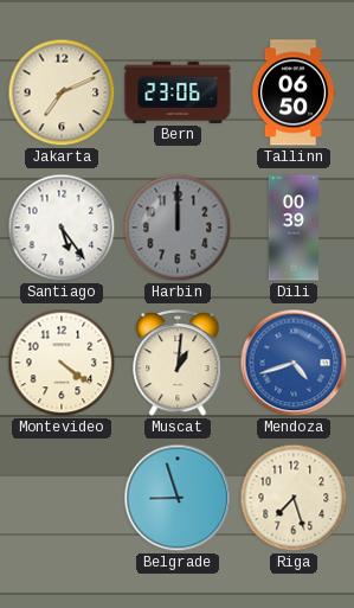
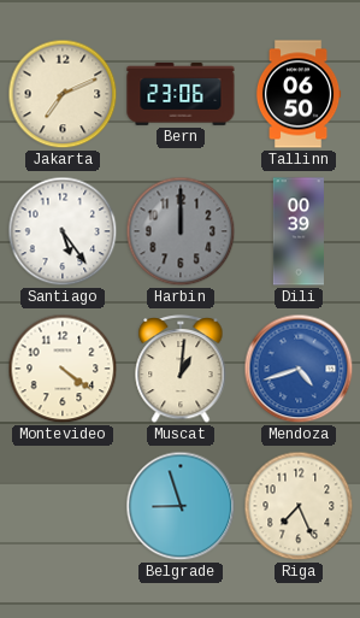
Riga: 7:27 -> 7:26 (299, 506)
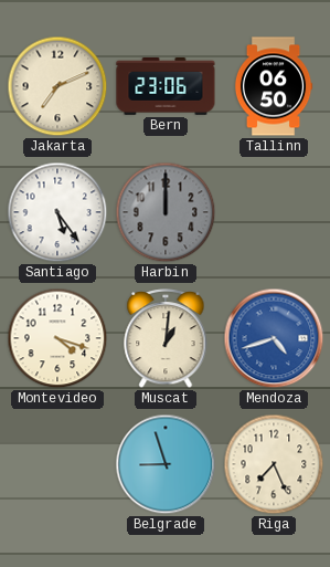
Dili: 00:39 -> none (299, 231)
Montevideo: 4:21 -> 4:18 (57, 338)
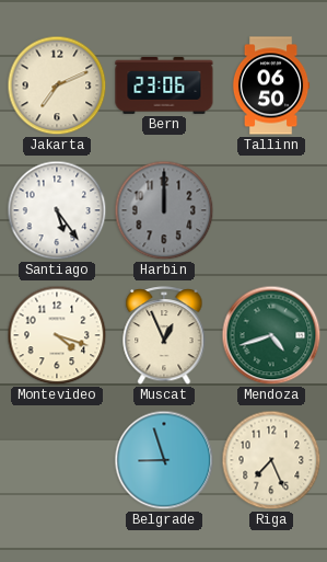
Muscat: 1:01 -> 12:56 (164, 335)
Mendoza dial: blue -> green (271, 335)
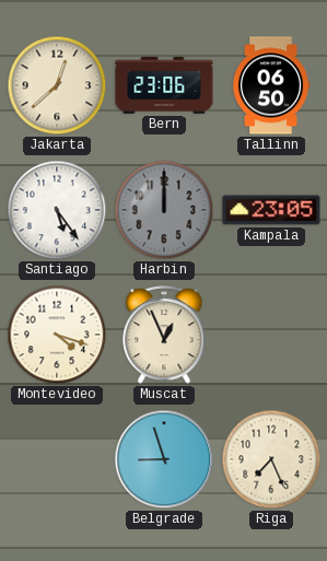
Jakarta: 7:11 -> 12:38 (57, 85)
Kampala: none -> 23:05 (271, 210)
Mendoza: 4:42 -> none (271, 335)
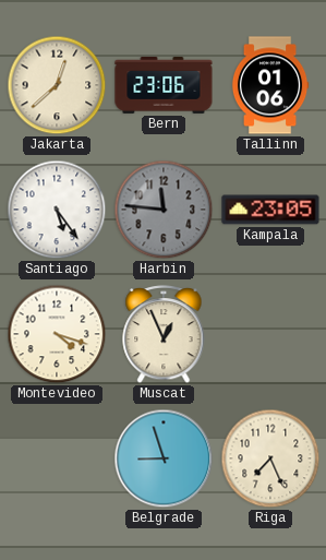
Tallinn: 06:50 -> 01:06 (270, 85)
Harbin: 12:00 -> 11:46 (164, 210)
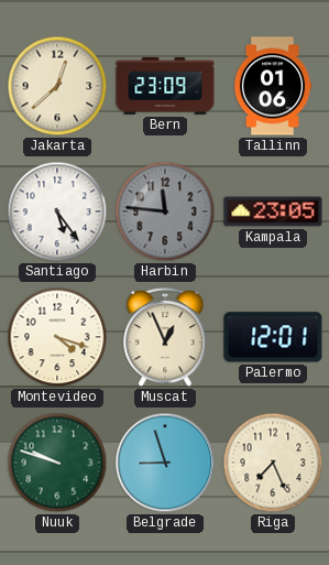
Bern: 23:06 -> 23:09 (165, 86)
Palermo: none -> 12:01 (273, 337)
Nuuk: none -> 9:48 (57, 463)
